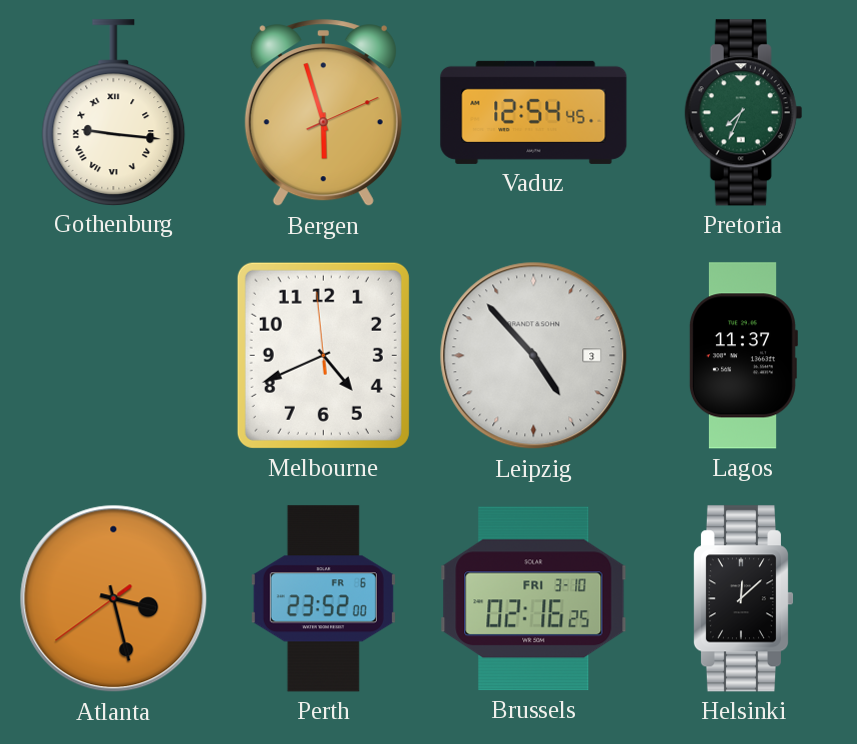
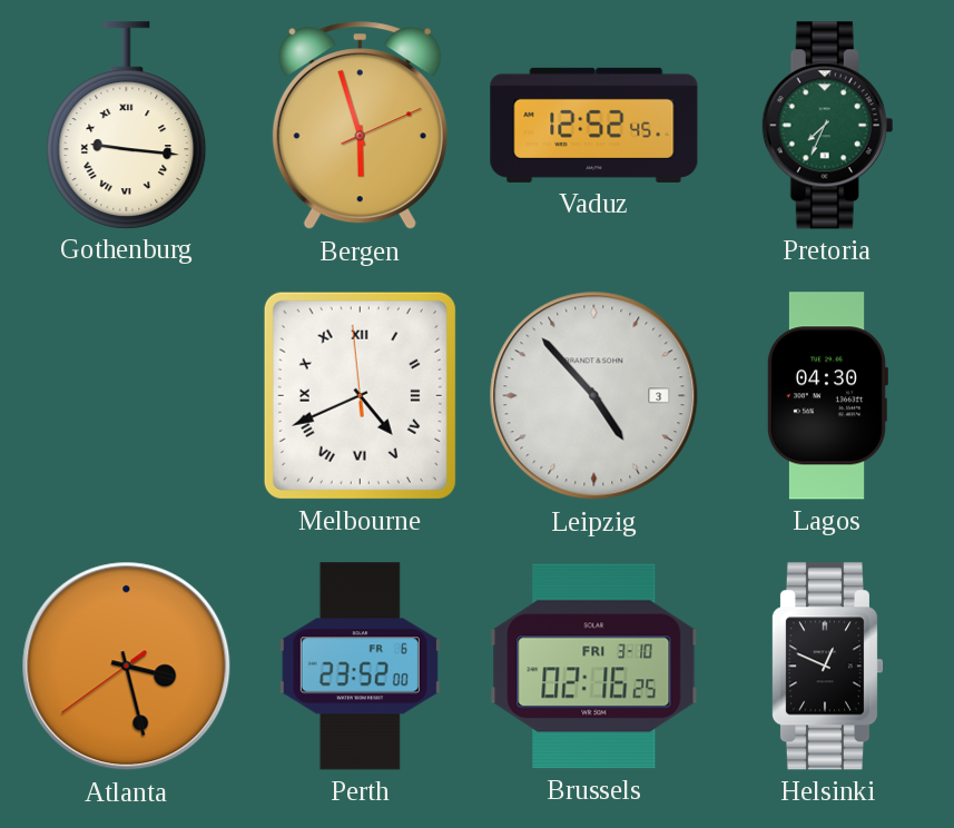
Vaduz: 12:54 -> 12:52 (594, 125)
Melbourne numerals: Arabic -> Roman (360, 395)
Lagos: 11:37 -> 04:30 (827, 396)
Helsinki: 12:08 -> 12:49 (826, 667)
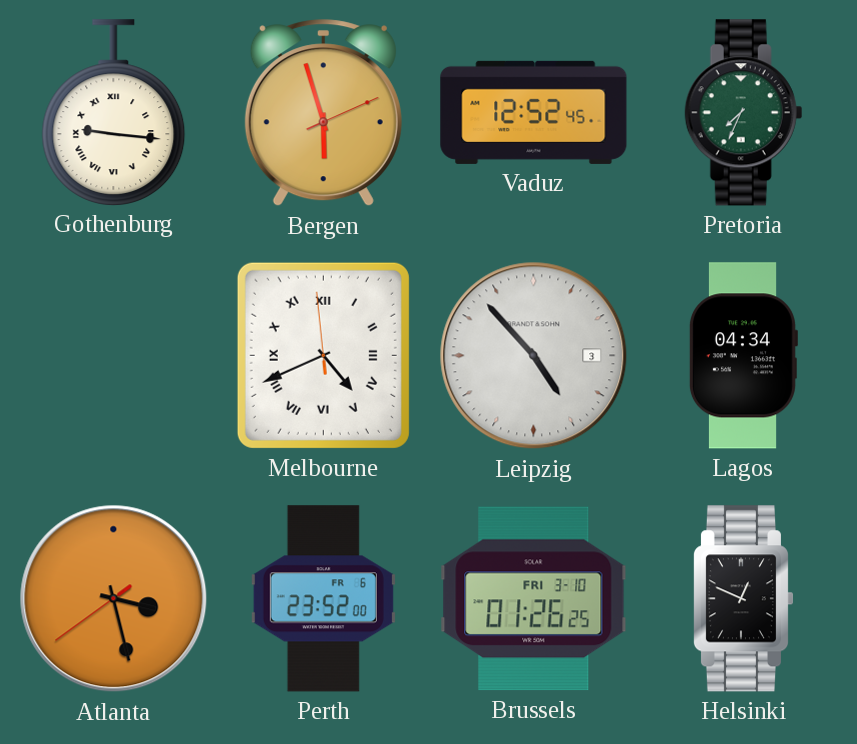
Lagos: 04:30 -> 04:34 (743, 356)
Brussels: 02:16 -> 01:26 (534, 599)
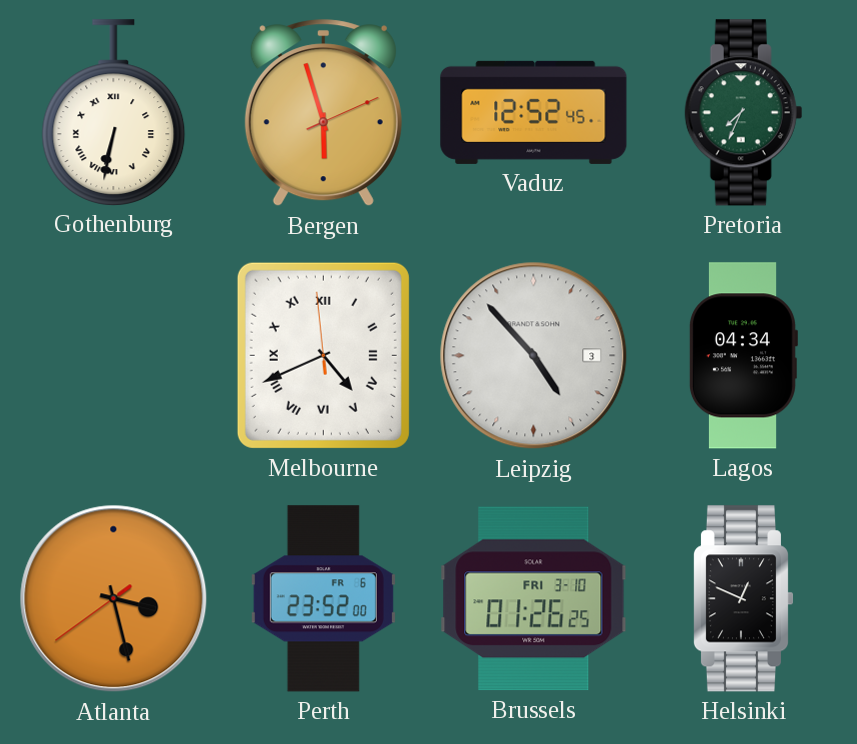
Gothenburg: 9:16 -> 6:32 (114, 112)
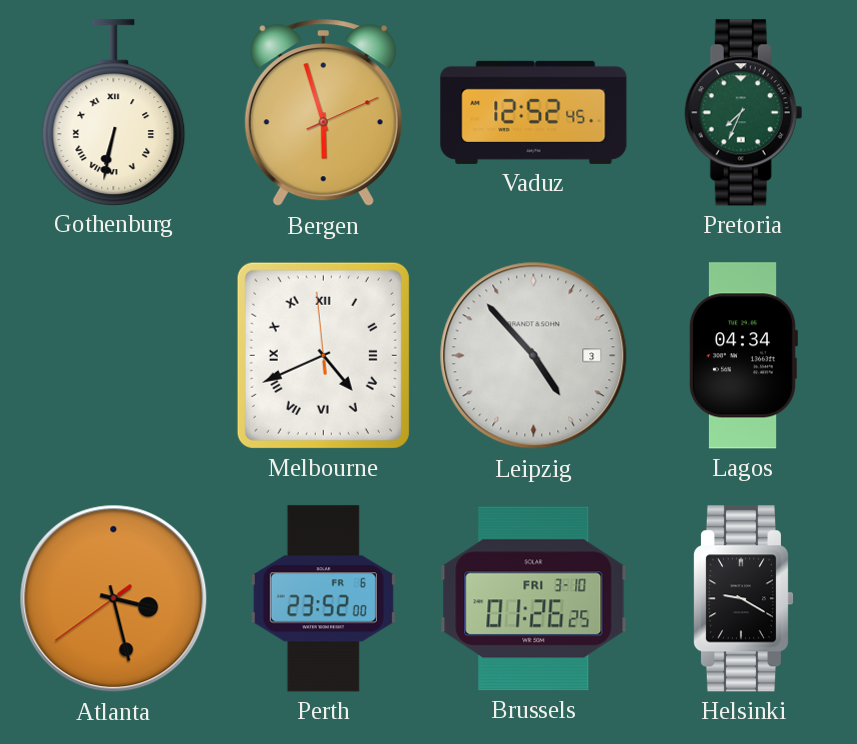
Helsinki: 12:49 -> 9:20 (742, 599)
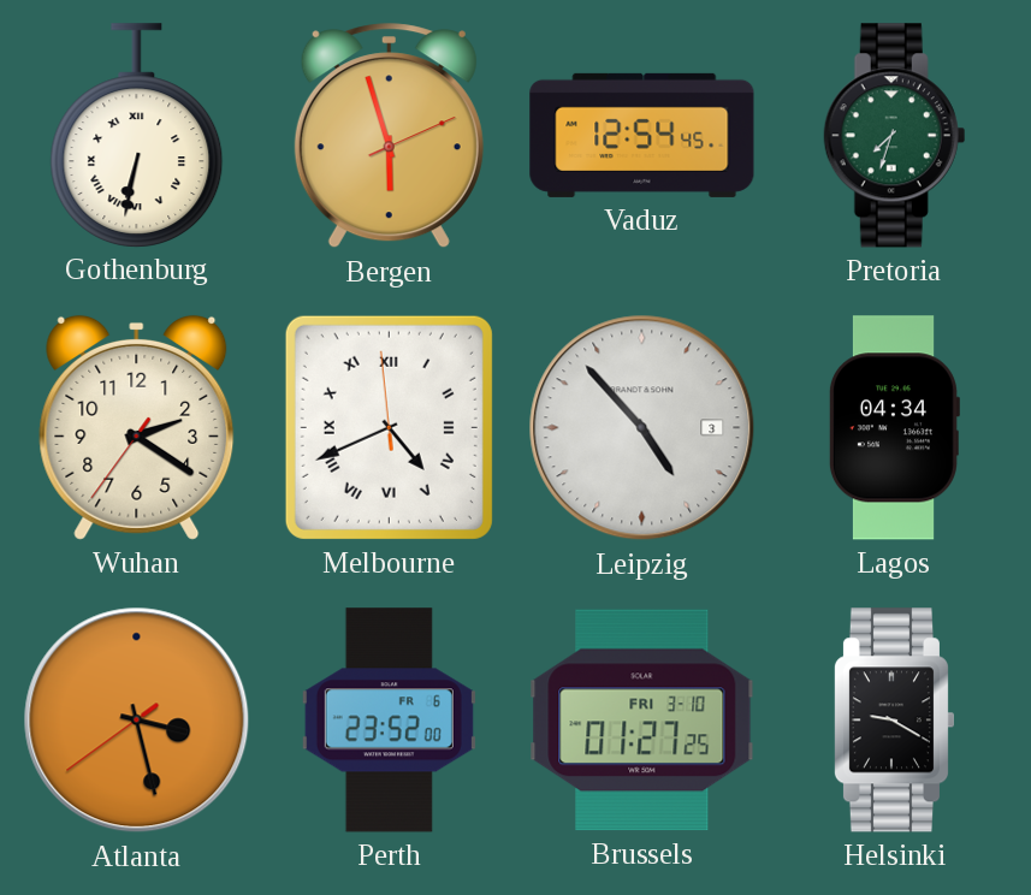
Vaduz: 12:52 -> 12:54 (642, 135)
Pretoria: 7:34 -> 7:33 (895, 136)
Wuhan: none -> 2:20 (137, 427)
Brussels: 01:26 -> 01:27 (642, 721)
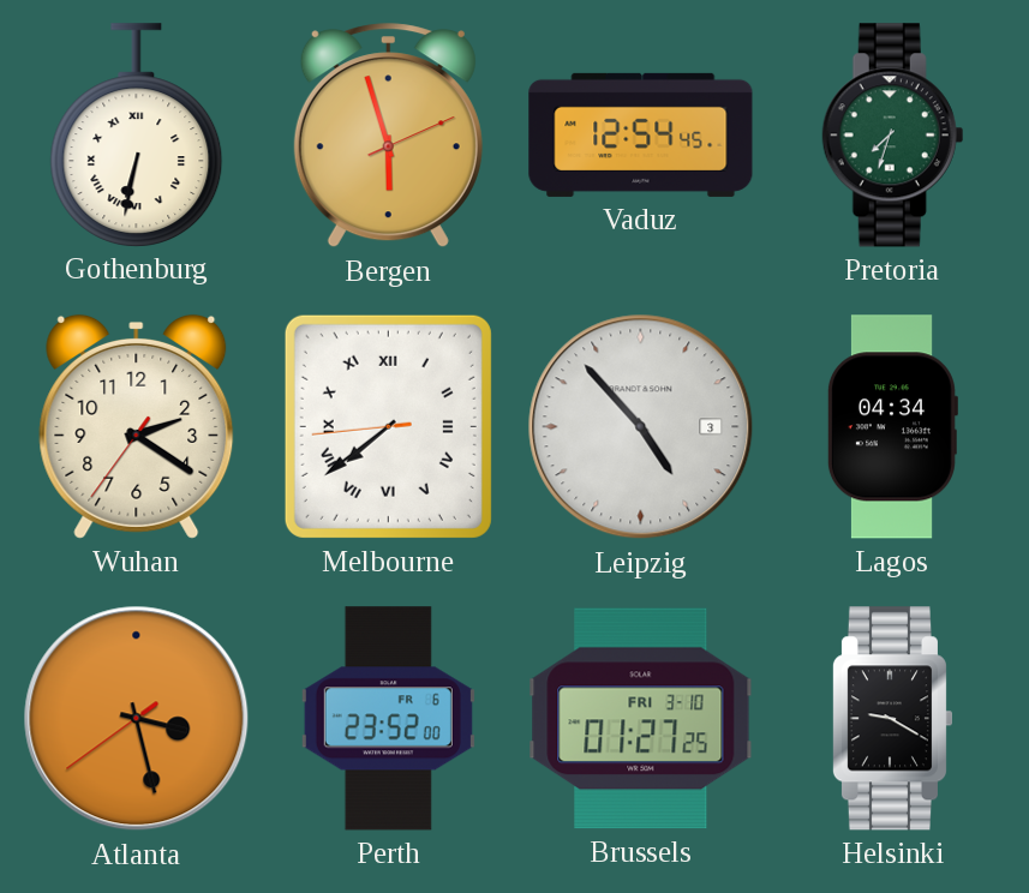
Melbourne: 4:40 -> 7:38 (388, 426)
